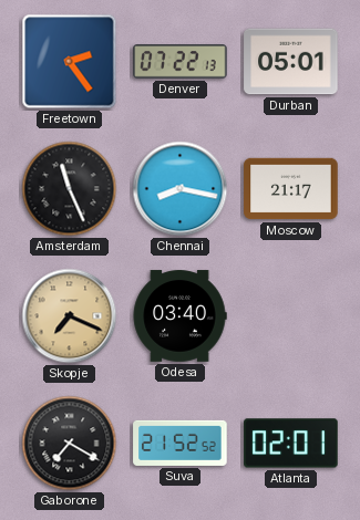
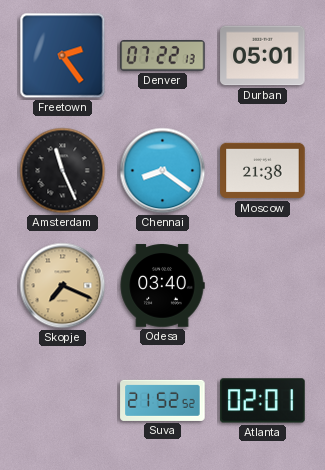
Chennai: 8:17 -> 8:21 (163, 171)
Moscow: 21:17 -> 21:38 (263, 171)
Gaborone: 7:20 -> none (70, 444)
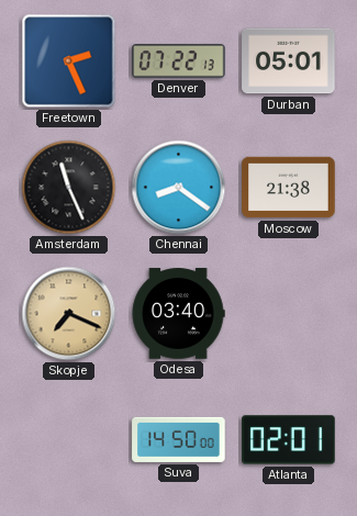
Freetown: 2:24 -> 2:26 (69, 61)
Suva: 21:52 -> 14:50 (179, 439)
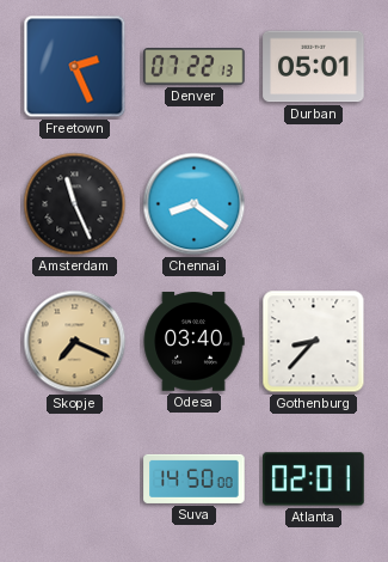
Moscow: 21:38 -> none (289, 188)
Gothenburg: none -> 8:37 (314, 342)
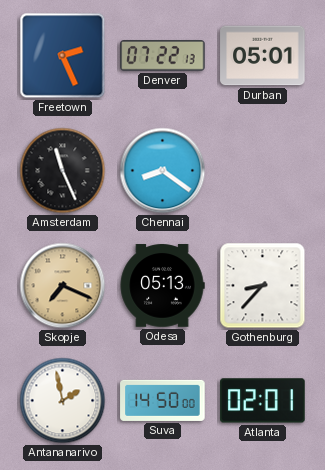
Odesa: 03:40 -> 05:13 (162, 286)
Antananarivo: none -> 1:58 (63, 401)
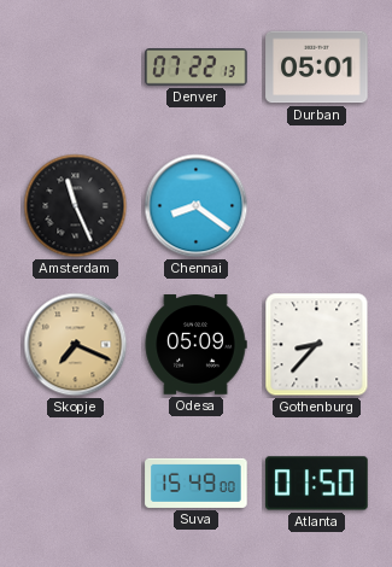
Freetown: 2:26 -> none (63, 56)
Odesa: 05:13 -> 05:09 (195, 345)
Antananarivo: 1:58 -> none (63, 401)
Suva: 14:50 -> 15:49 (197, 483)
Atlanta: 02:01 -> 01:50 (317, 484)
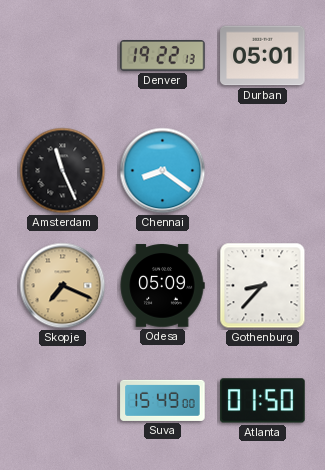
Denver: 07:22 -> 19:22 (163, 56)
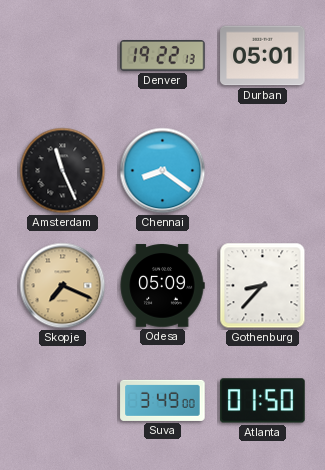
Suva: 15:49 -> 3:49 (163, 400)
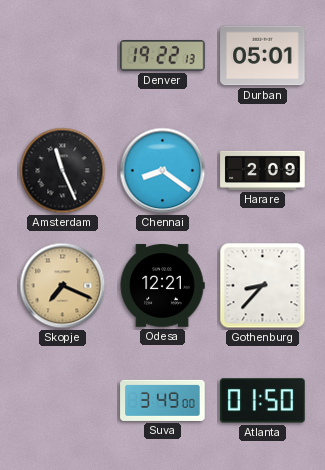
Harare: none -> 2:09 (263, 170)
Odesa: 05:09 -> 12:21 (162, 286)
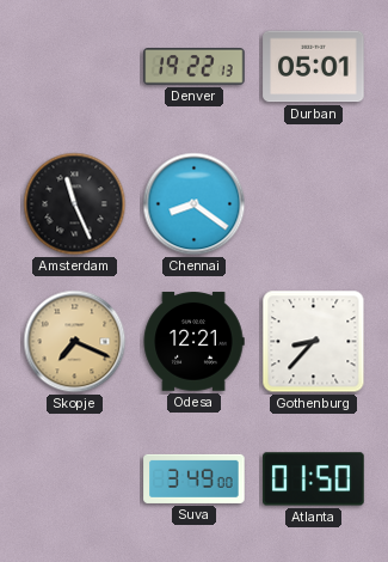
Harare: 2:09 -> none (263, 170)
